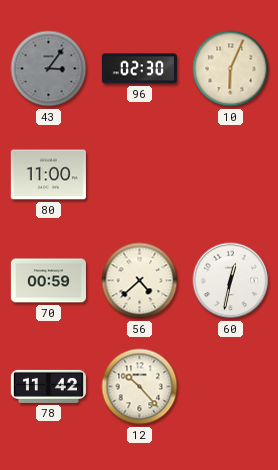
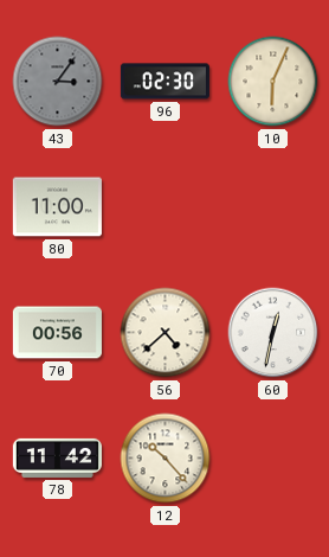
70: 00:59 -> 00:56 (57, 333)
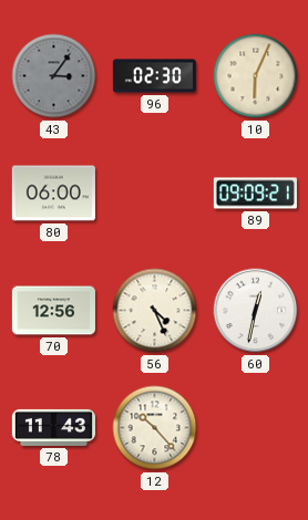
80: 11:00 -> 06:00 (53, 194)
89: none -> 09:09 (255, 194)
70: 00:56 -> 12:56 (53, 311)
56: 4:38 -> 4:26 (155, 311)
78: 11:42 -> 11:43 (53, 427)
